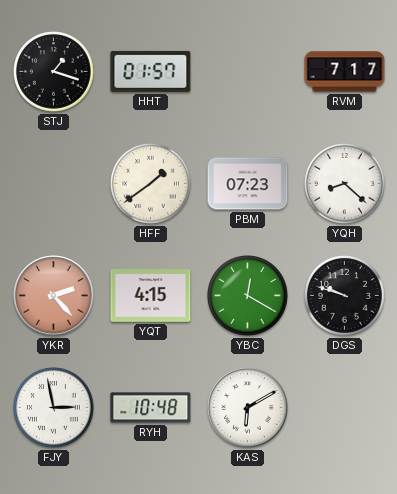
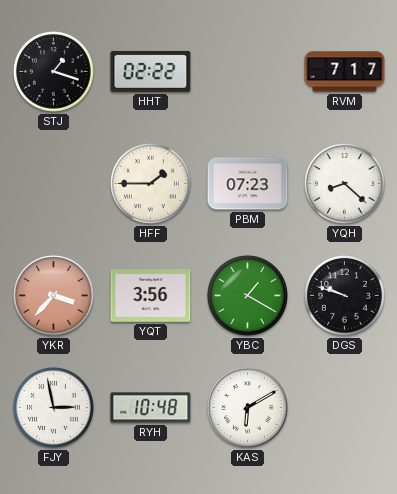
HHT: 01:57 -> 02:22 (151, 71)
HFF: 1:39 -> 1:45 (151, 184)
YKR: 2:23 -> 3:37 (54, 296)
YQT: 4:15 -> 3:56 (151, 296)
YBC: 12:20 -> 1:20 (248, 296)
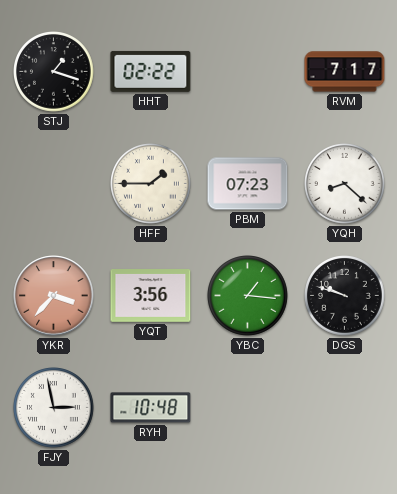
YBC: 1:20 -> 1:16 (248, 296)
KAS: 6:10 -> none (248, 408)
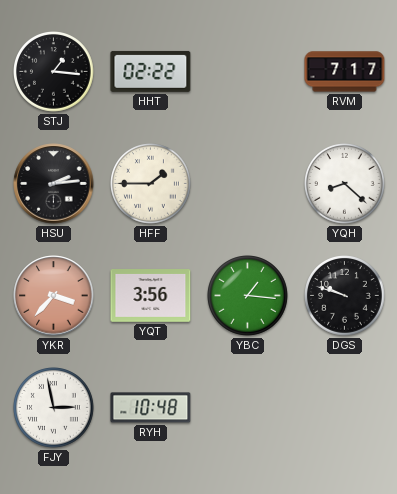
STJ: 1:18 -> 1:16 (54, 72)
HSU: none -> 2:14 (54, 184)
PBM: 07:23 -> none (248, 184)
